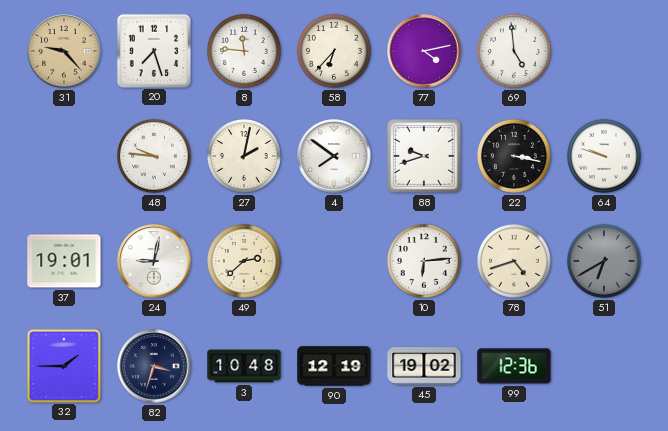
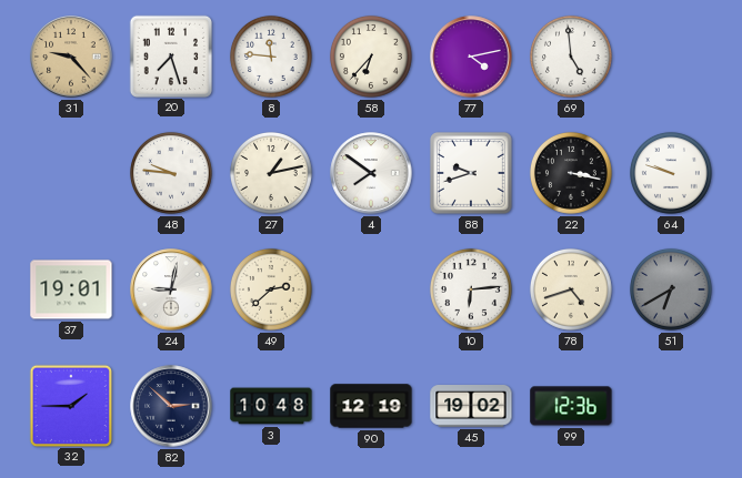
27: 2:02 -> 1:13 (271, 173)
82: 3:33 -> 2:52 (171, 406)
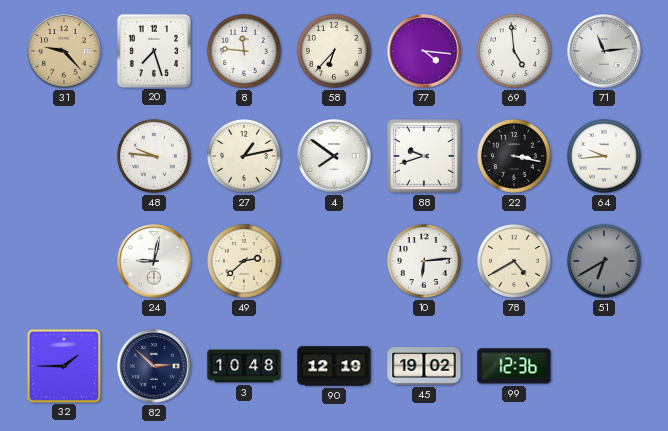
77: 4:13 -> 4:16 (424, 51)
71: none -> 11:14 (604, 51)
64: 9:48 -> 9:44 (604, 156)
37: 19:01 -> none (71, 289)
78: 4:42 -> 4:40 (514, 261)
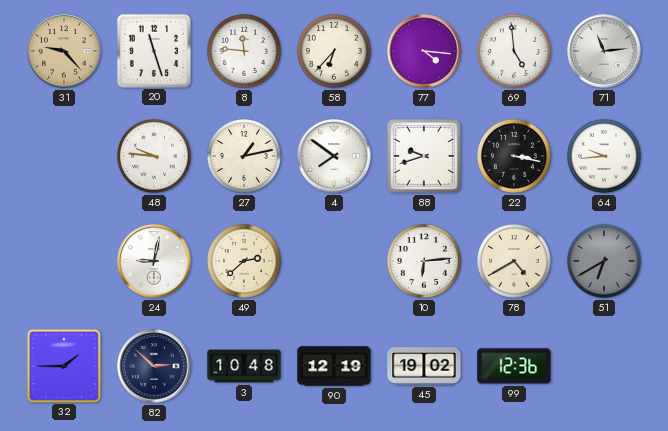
20: 7:27 -> 11:27 (153, 50)
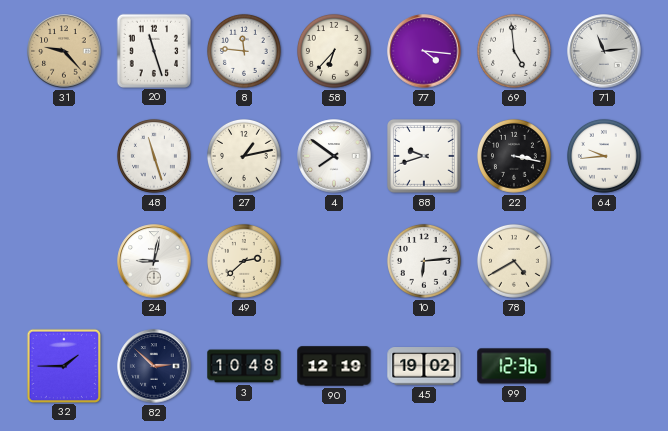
48: 9:46 -> 11:27 (154, 156)
51: 6:40 -> none (604, 261)
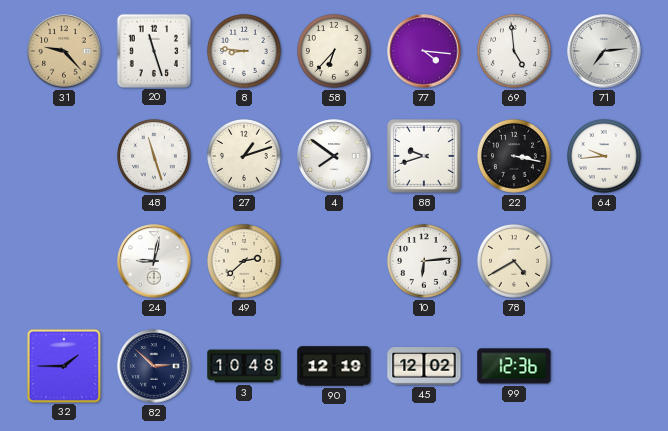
8: 11:46 -> 8:46 (244, 51)
71: 11:14 -> 7:14 (604, 51)
27: 1:13 -> 1:12 (244, 156)
45: 19:02 -> 12:02 (424, 367)
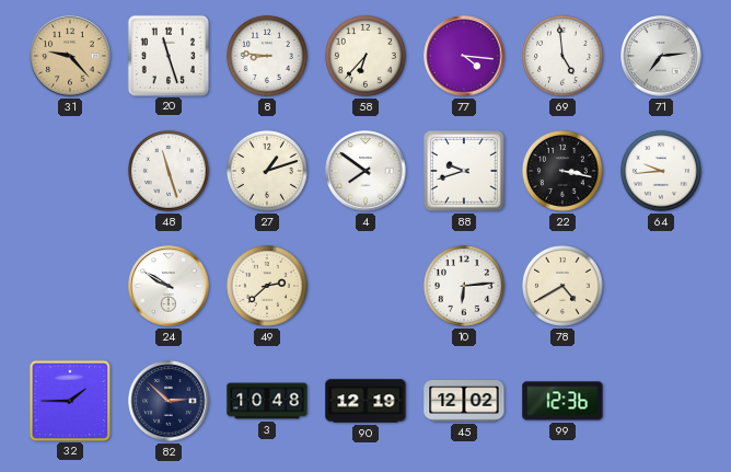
24: 9:02 -> 9:50 (169, 286)
